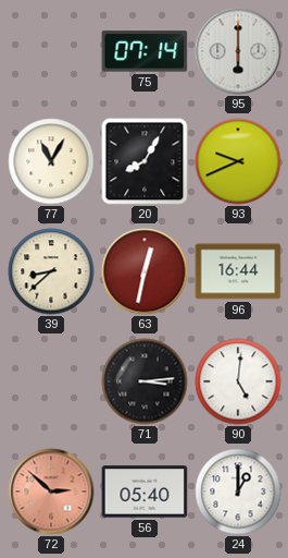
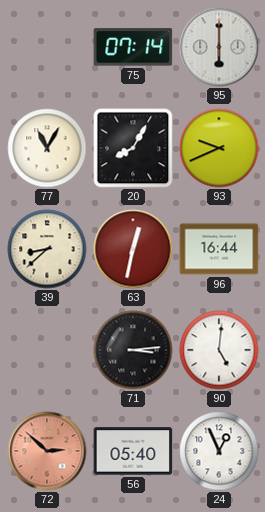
24: 1:00 -> 12:56 (219, 451)
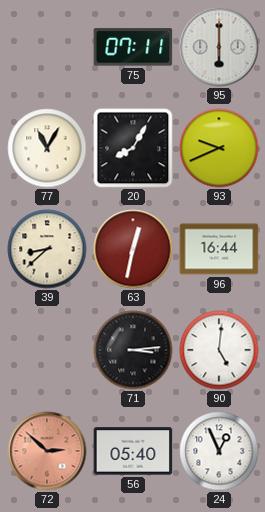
75: 07:14 -> 07:11 (133, 47)
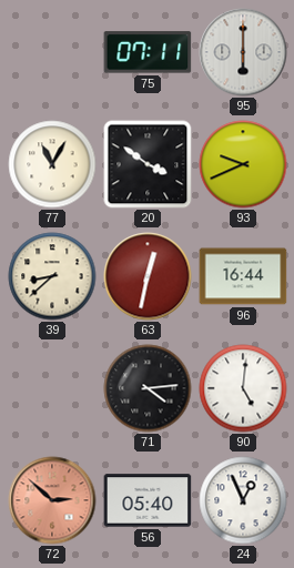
20: 8:05 -> 3:51 (148, 164)
71: 3:14 -> 4:14 (148, 388)
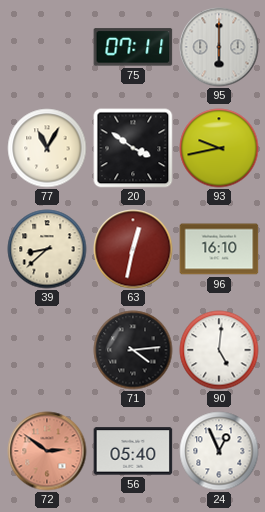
93: 9:41 -> 9:43 (219, 148)
96: 16:44 -> 16:10 (219, 249)
72: 2:52 -> 2:51 (47, 451)
